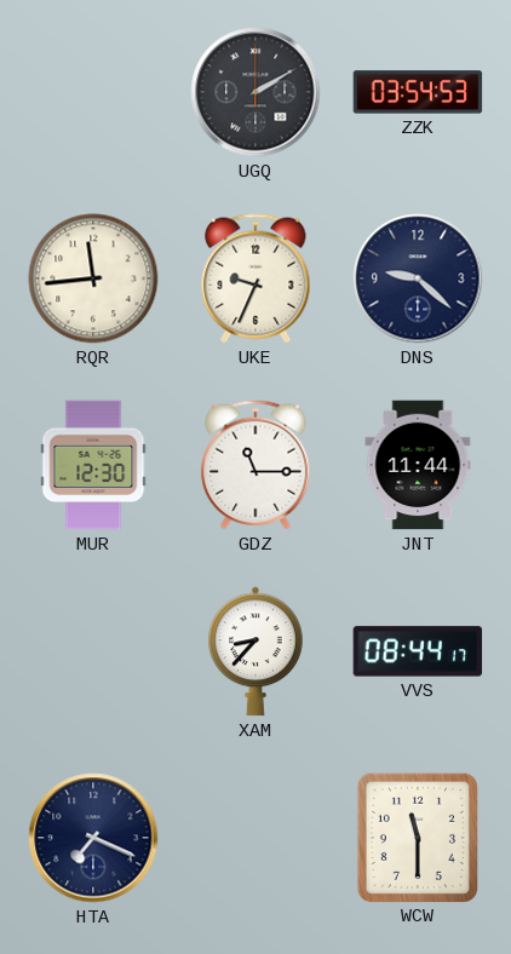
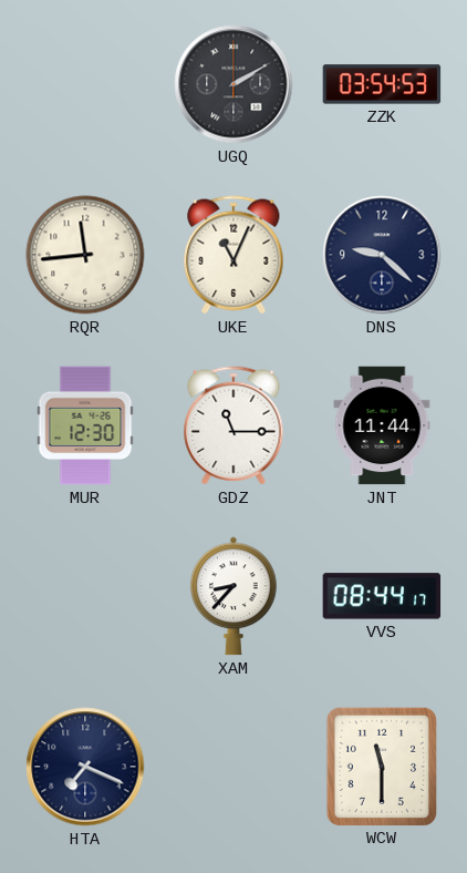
UKE: 9:34 -> 11:04 (233, 255)
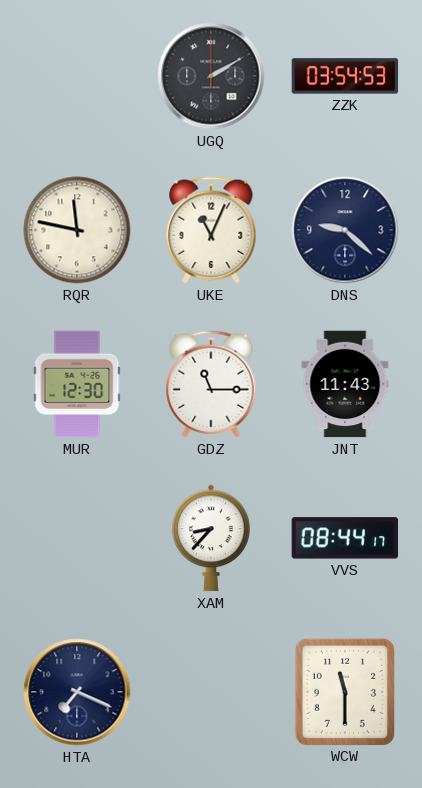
RQR: 11:44 -> 11:47 (77, 230)
JNT: 11:44 -> 11:43 (345, 384)
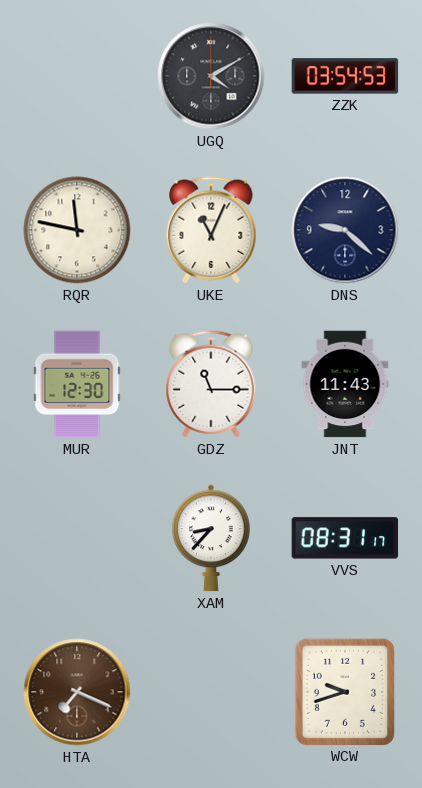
UGQ: 2:10 -> 4:10 (211, 76)
VVS: 08:44 -> 08:31 (345, 538)
HTA dial: navy -> brown (77, 692)
WCW: 11:30 -> 9:42 (344, 691)
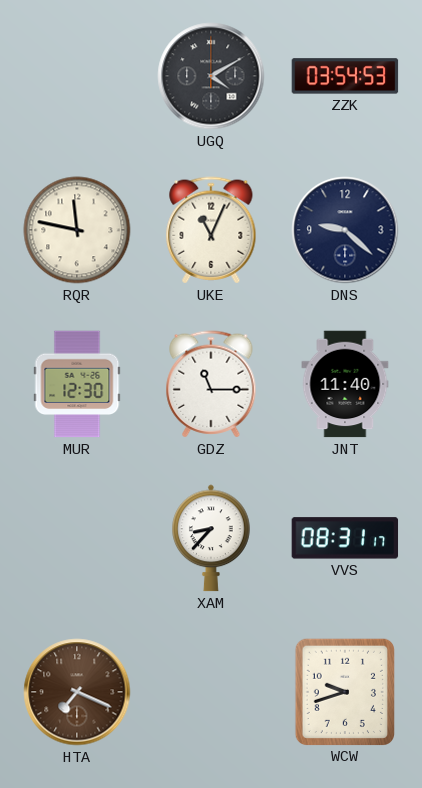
JNT: 11:43 -> 11:40 (345, 384)
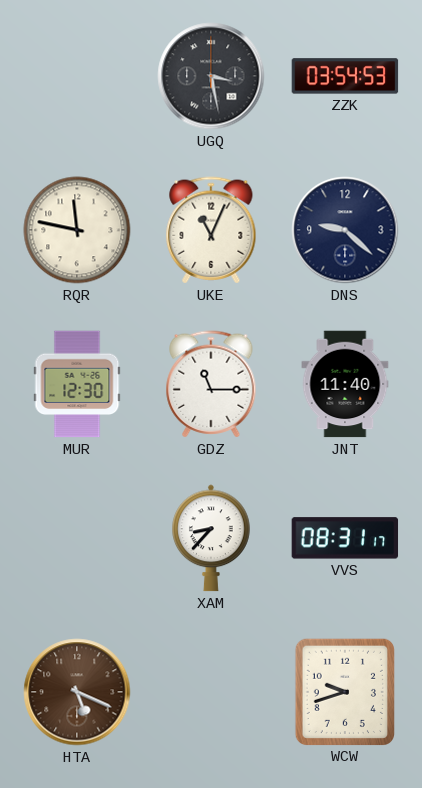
UGQ: 4:10 -> 3:28 (211, 76)
HTA: 7:19 -> 5:19 (77, 692)
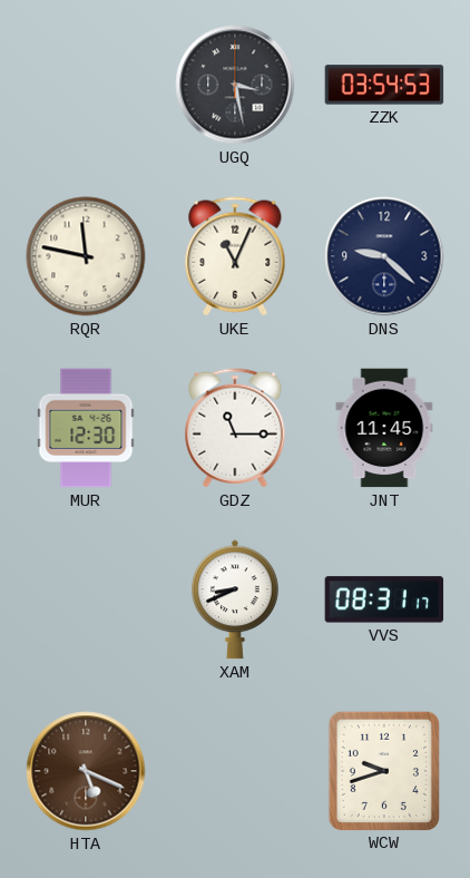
JNT: 11:40 -> 11:45 (384, 428)
XAM: 8:37 -> 8:41 (235, 599)
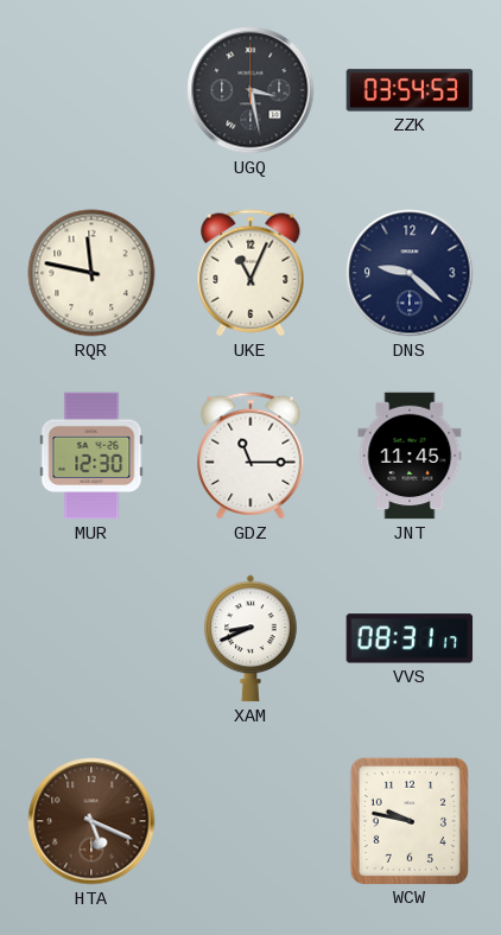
WCW: 9:42 -> 9:47 (408, 820)
